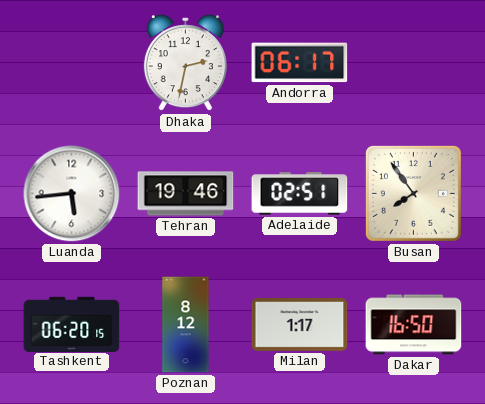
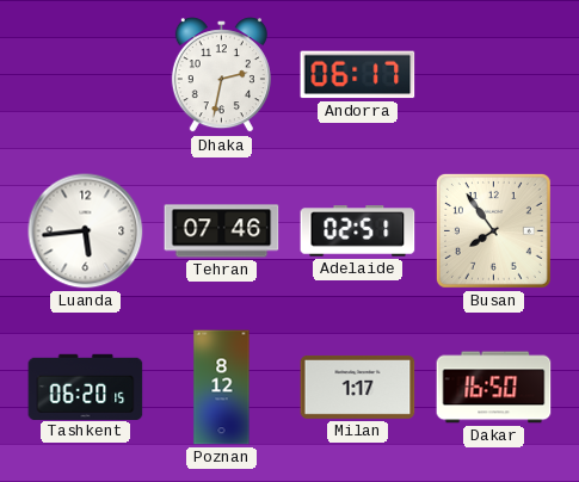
Tehran: 19:46 -> 07:46 (222, 231)
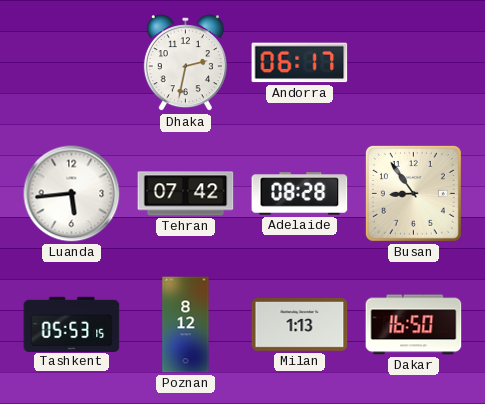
Tehran: 07:46 -> 07:42 (186, 194)
Adelaide: 02:51 -> 08:28 (300, 194)
Busan: 7:54 -> 8:54 (413, 193)
Tashkent: 06:20 -> 05:53 (72, 324)
Milan: 1:17 -> 1:13 (300, 324)
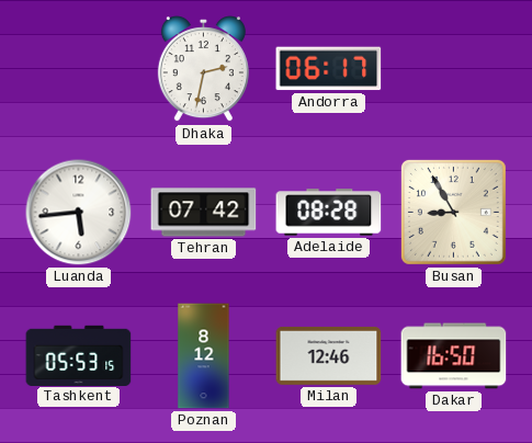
Busan: 8:54 -> 8:55 (453, 212)
Milan: 1:13 -> 12:46 (329, 355)
